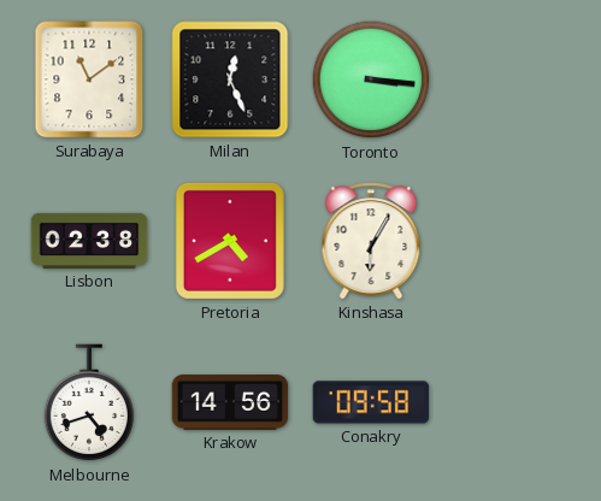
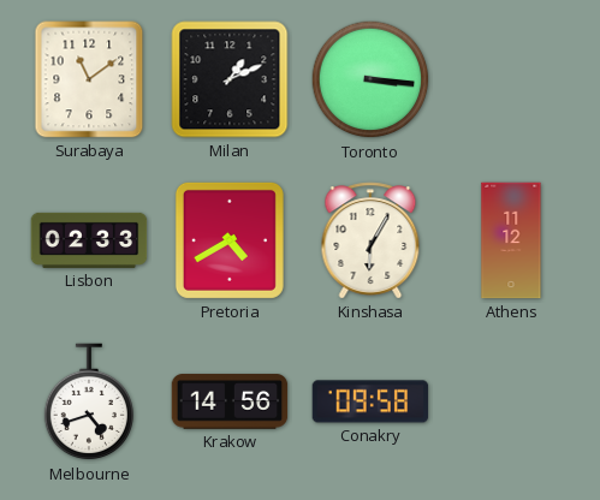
Milan: 12:26 -> 1:11 (230, 79)
Lisbon: 02:38 -> 02:33 (89, 240)
Athens: none -> 11:12 (511, 240)
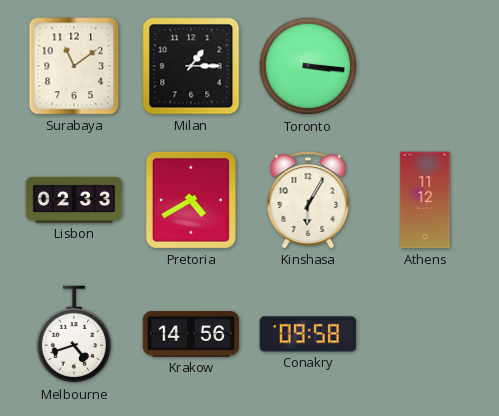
Milan: 1:11 -> 1:15 (191, 66)
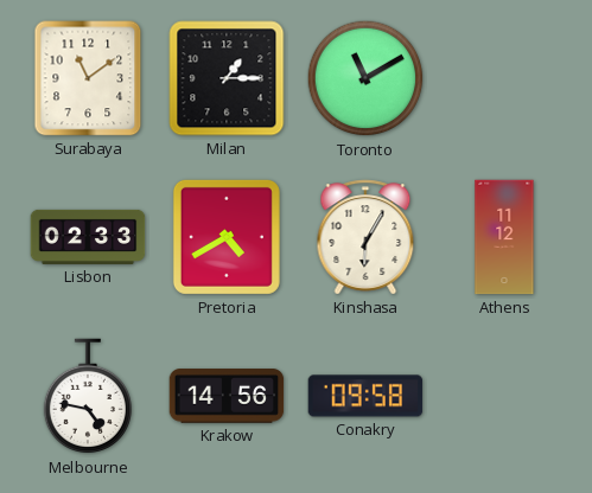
Toronto: 3:16 -> 11:10 (365, 78)
Melbourne: 4:42 -> 4:47 (88, 397)
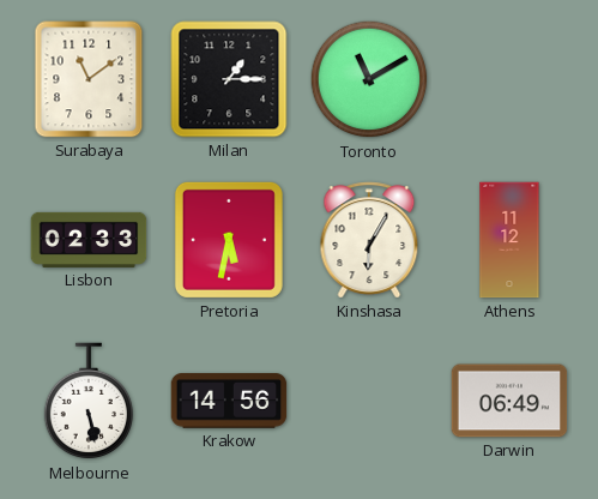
Pretoria: 4:40 -> 5:32 (229, 240)
Melbourne: 4:47 -> 5:28 (89, 402)
Conakry: 09:58 -> none (365, 396)
Darwin: none -> 06:49 (509, 401)
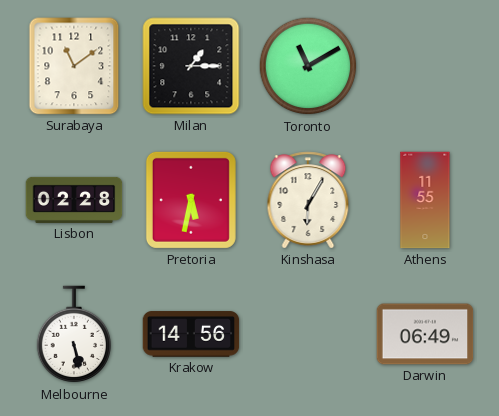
Lisbon: 02:33 -> 02:28 (74, 200)
Athens: 11:12 -> 11:55 (425, 200)
